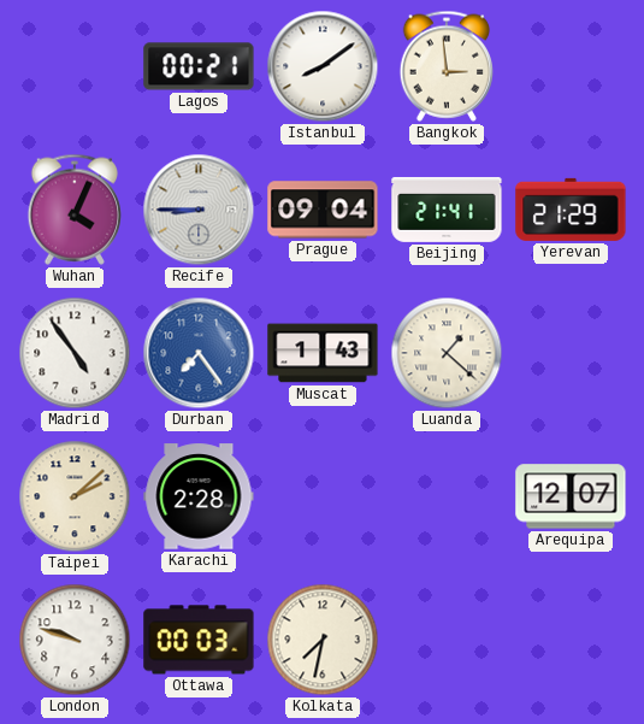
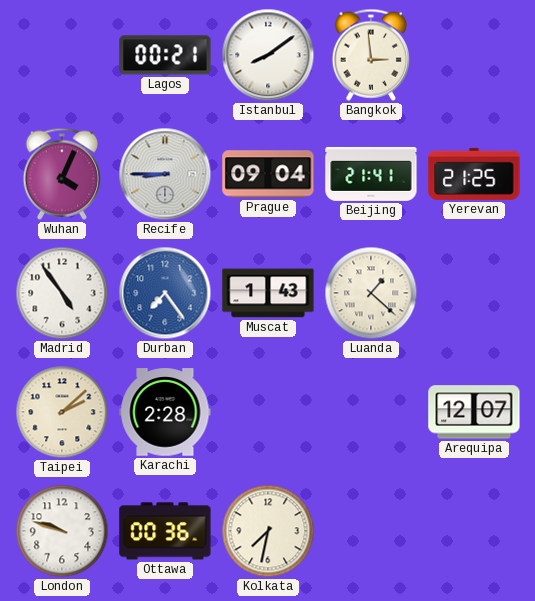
Yerevan: 21:29 -> 21:25 (474, 174)
Ottawa: 00:03 -> 00:36 (165, 531)
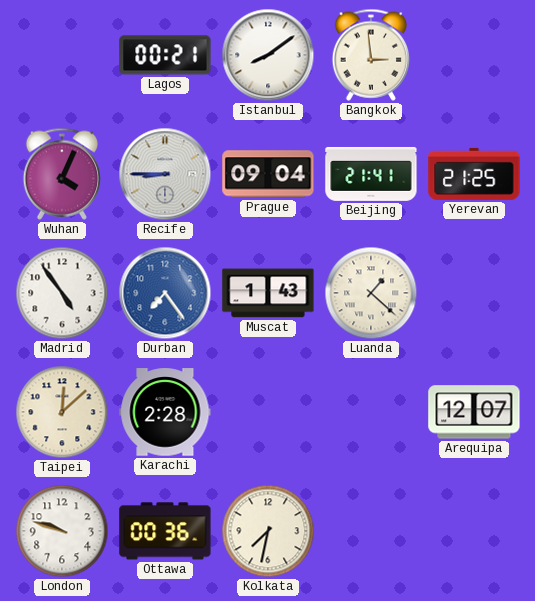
Taipei: 2:08 -> 12:08 (62, 412)
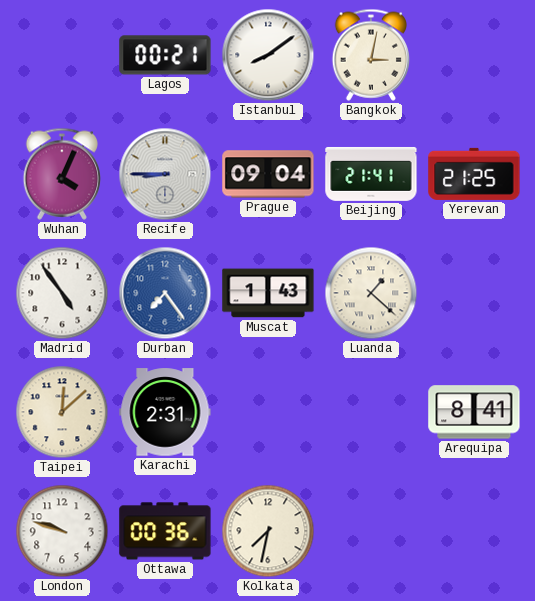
Bangkok: 2:59 -> 3:02 (370, 55)
Karachi: 2:28 -> 2:31 (165, 412)
Arequipa: 12:07 -> 8:41 (474, 412)
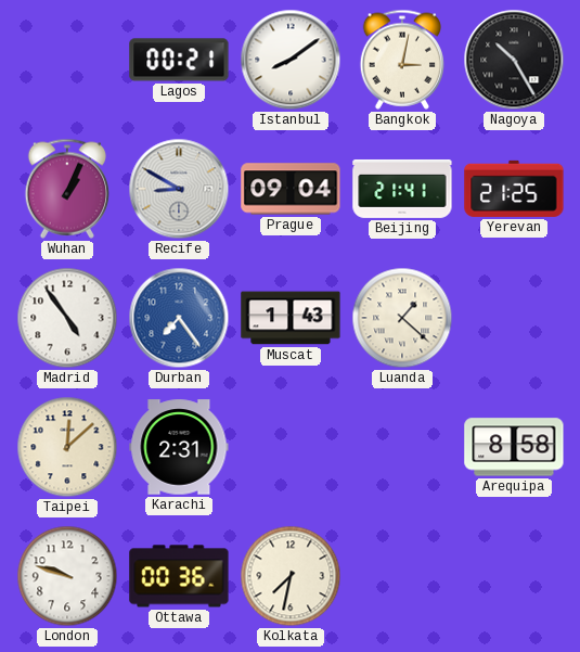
Nagoya: none -> 10:25 (514, 60)
Wuhan: 4:04 -> 1:04 (66, 189)
Recife: 8:45 -> 8:50 (179, 189)
Arequipa: 8:41 -> 8:58 (514, 447)
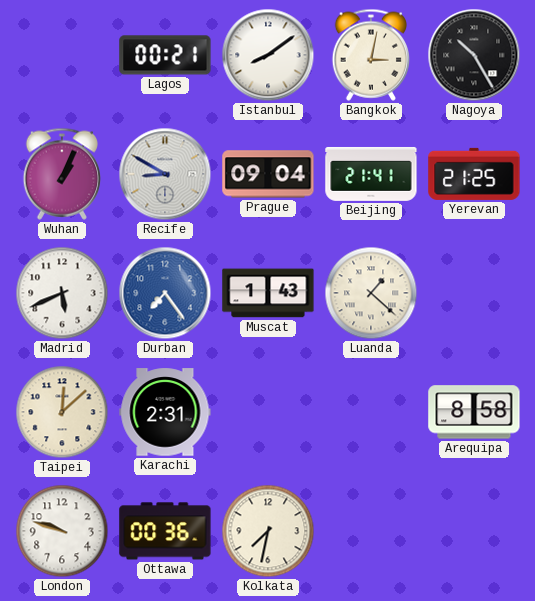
Madrid: 4:54 -> 5:41 (62, 293)
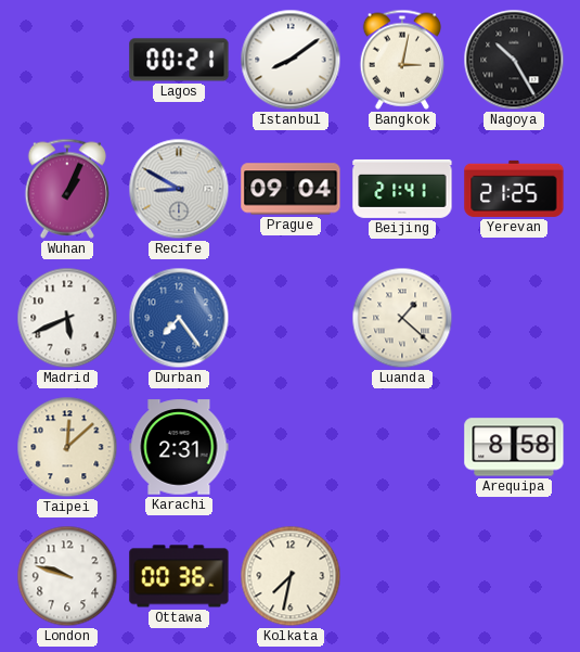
Muscat: 1:43 -> none (268, 293)
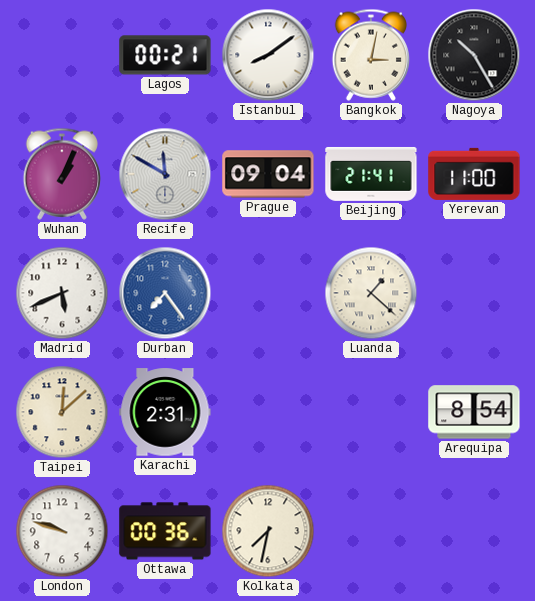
Recife: 8:50 -> 11:50 (165, 174)
Yerevan: 21:25 -> 11:00 (474, 174)
Arequipa: 8:58 -> 8:54 (474, 412)
